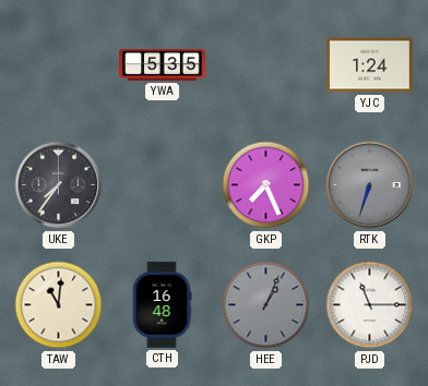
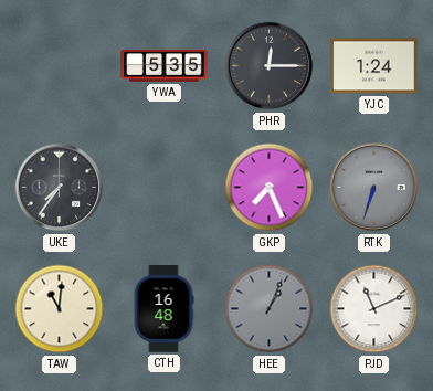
PHR: none -> 12:15 (270, 66)
PJD: 11:15 -> 11:11 (374, 309)
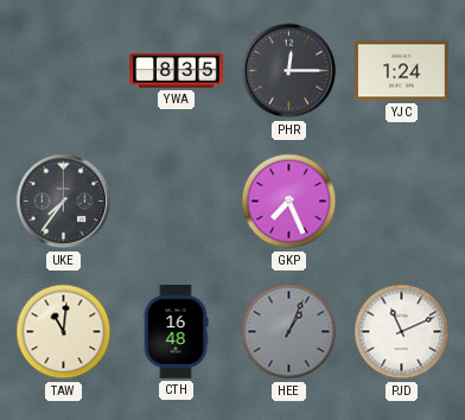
YWA: 5:35 -> 8:35 (177, 71)
RTK: 6:33 -> none (374, 188)
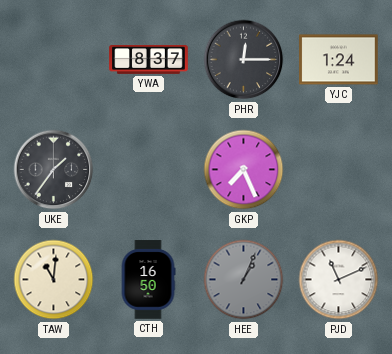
YWA: 8:35 -> 8:37 (149, 60)
UKE: 7:36 -> 1:36 (54, 170)
CTH: 16:48 -> 16:50 (148, 280)
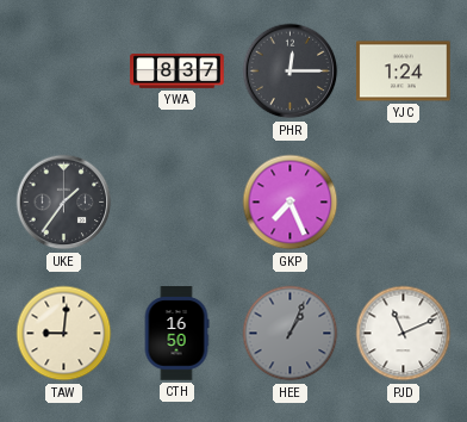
TAW: 11:01 -> 9:01 (64, 334)
